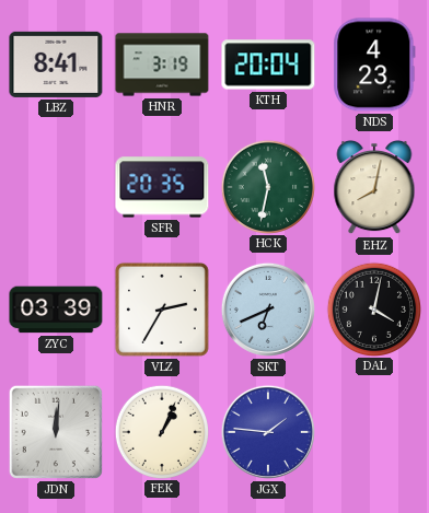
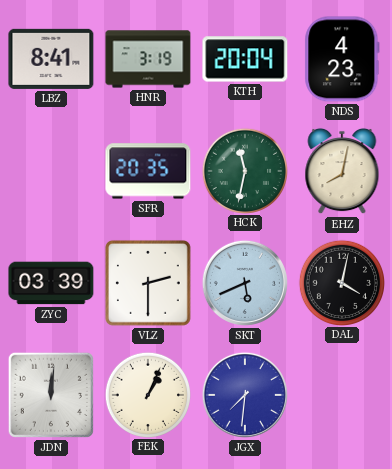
VLZ: 2:35 -> 2:30 (148, 283)
SKT: 6:41 -> 5:41 (245, 283)
JGX: 1:46 -> 7:31 (245, 395)
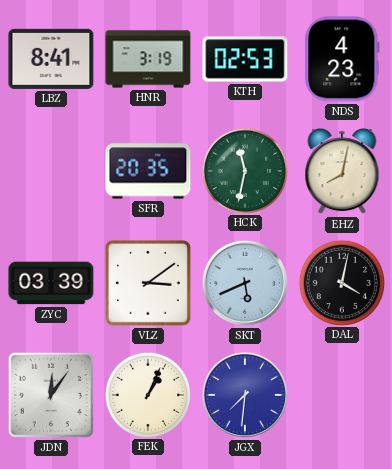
KTH: 20:04 -> 02:53 (245, 59)
VLZ: 2:30 -> 3:09 (148, 283)
JDN: 12:01 -> 12:06 (51, 395)
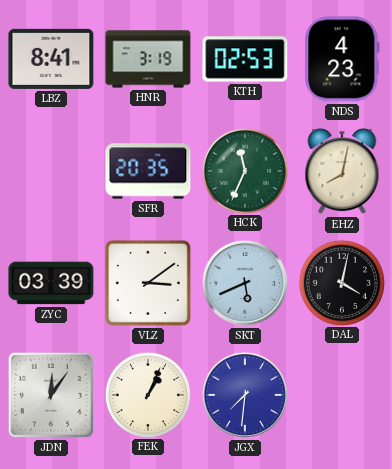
HCK: 11:32 -> 11:34 (244, 170)
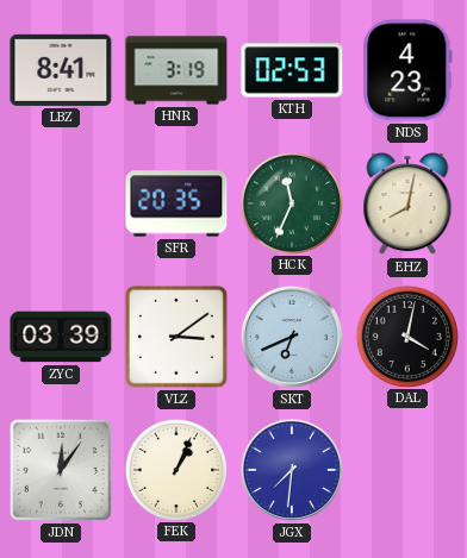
SKT: 5:41 -> 6:41 (292, 337)
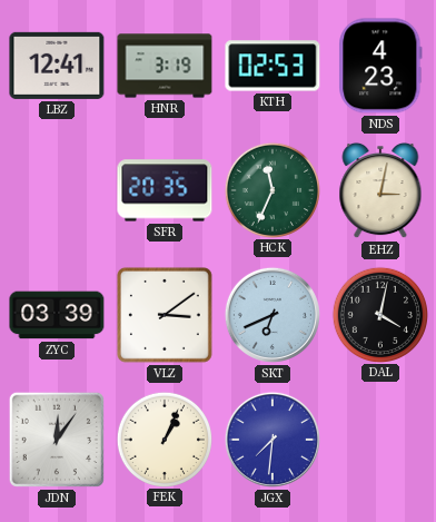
LBZ: 8:41 -> 12:41 (57, 66)
EHZ: 8:02 -> 3:02 (380, 190)
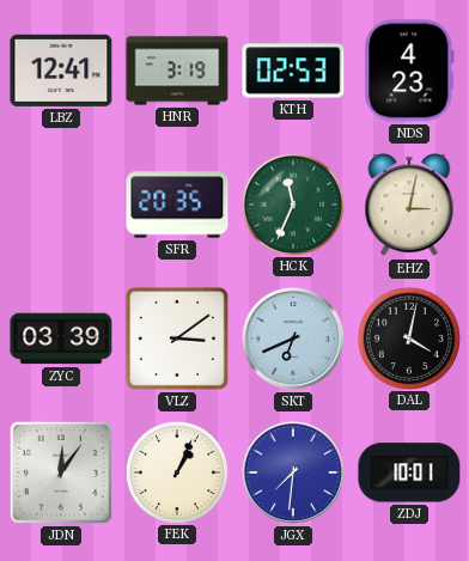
ZDJ: none -> 10:01 (409, 472)
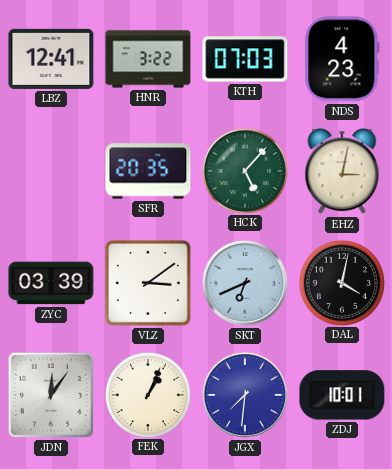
HNR: 3:19 -> 3:22 (148, 59)
KTH: 02:53 -> 07:03 (245, 59)
HCK: 11:34 -> 5:07 (244, 170)
